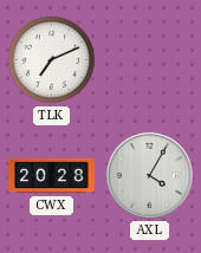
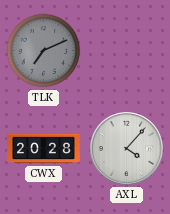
TLK dial: white -> grey (44, 51)
AXL: 4:05 -> 4:07 (126, 148)
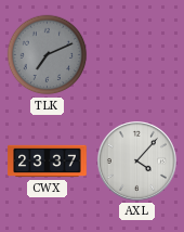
CWX: 20:28 -> 23:37 (48, 162)
